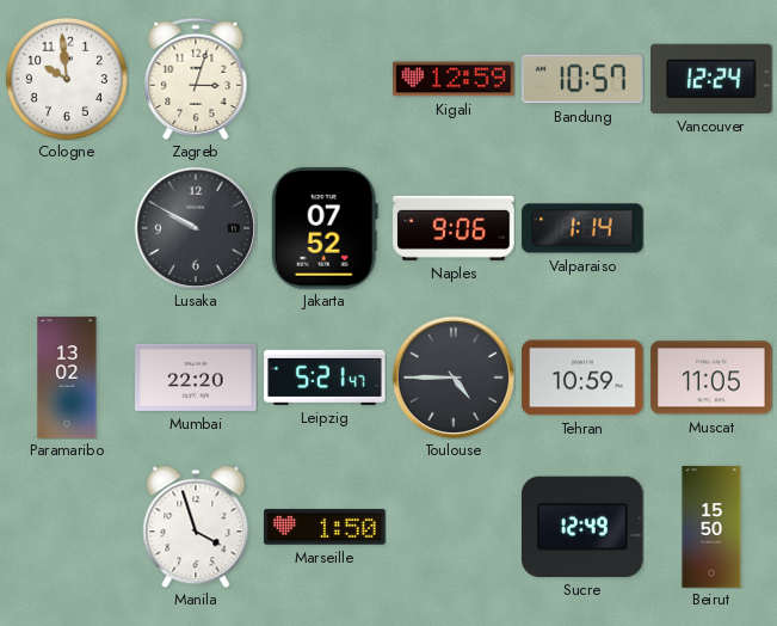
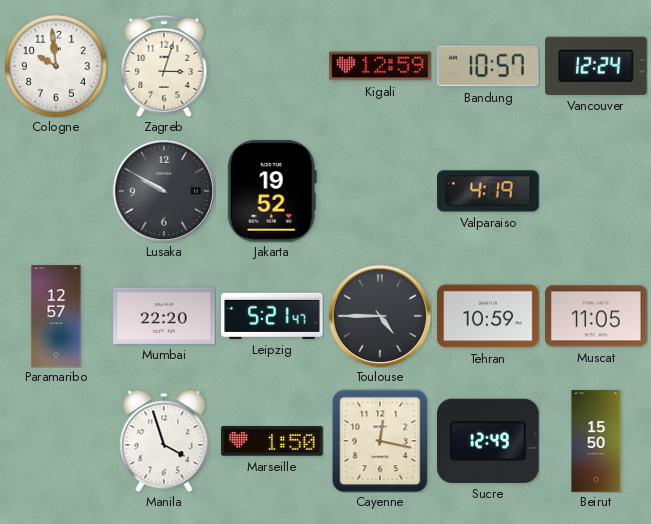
Jakarta: 07:52 -> 19:52 (272, 191)
Naples: 9:06 -> none (454, 228)
Valparaiso: 1:14 -> 4:19 (488, 191)
Paramaribo: 13:02 -> 12:57 (56, 316)
Cayenne: none -> 12:17 (380, 441)
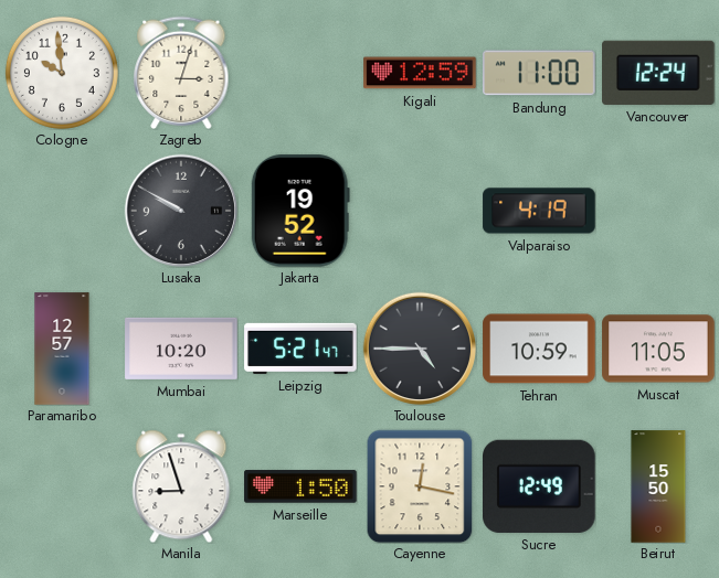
Bandung: 10:57 -> 11:00 (539, 73)
Mumbai: 22:20 -> 10:20 (181, 349)
Manila: 3:57 -> 8:57 (181, 486)
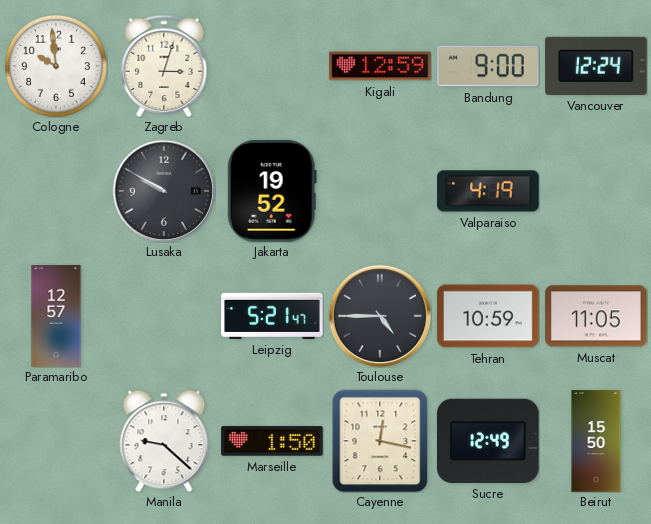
Bandung: 11:00 -> 9:00 (488, 66)
Mumbai: 10:20 -> none (181, 349)
Manila: 8:57 -> 9:22 (164, 441)
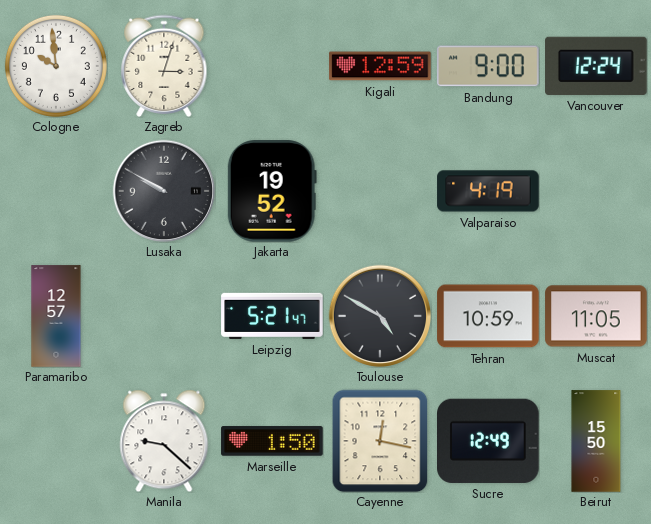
Toulouse: 4:45 -> 4:50 (380, 316)
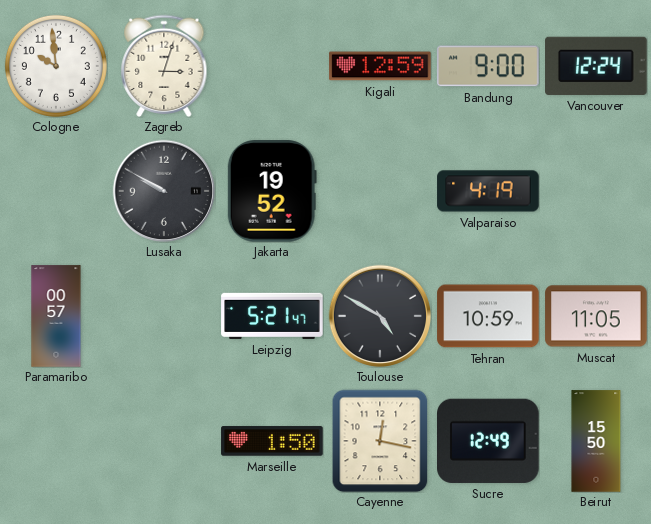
Paramaribo: 12:57 -> 00:57 (56, 316)
Manila: 9:22 -> none (164, 441)
